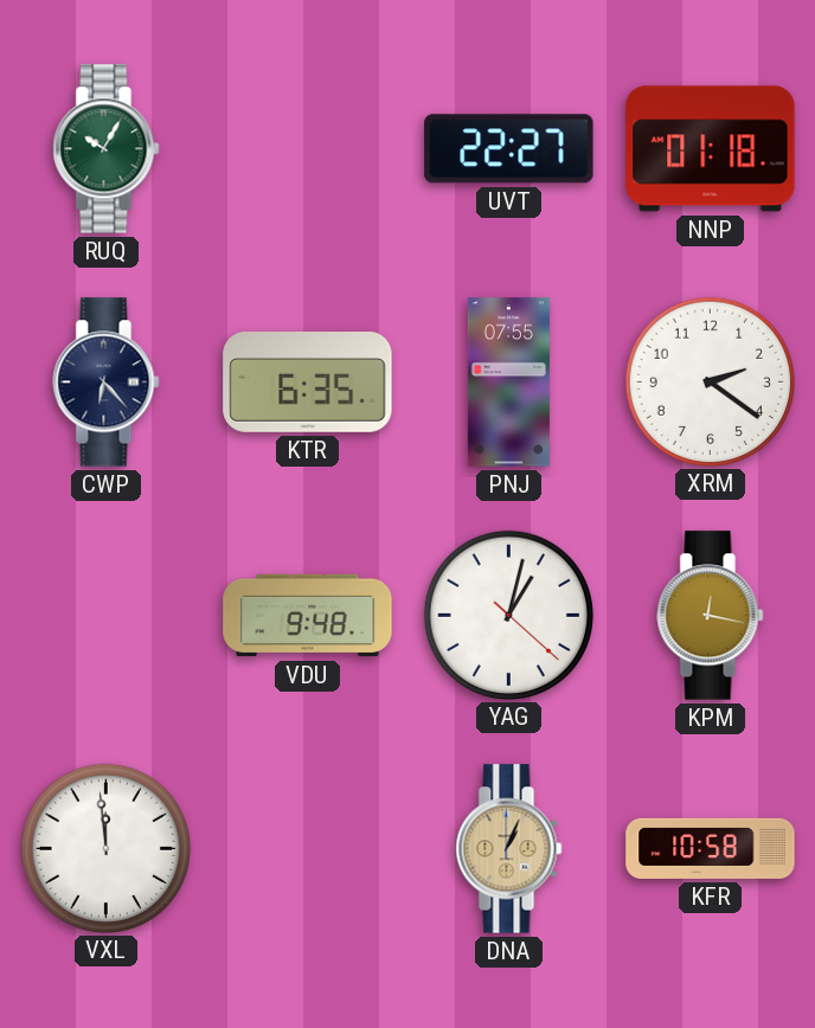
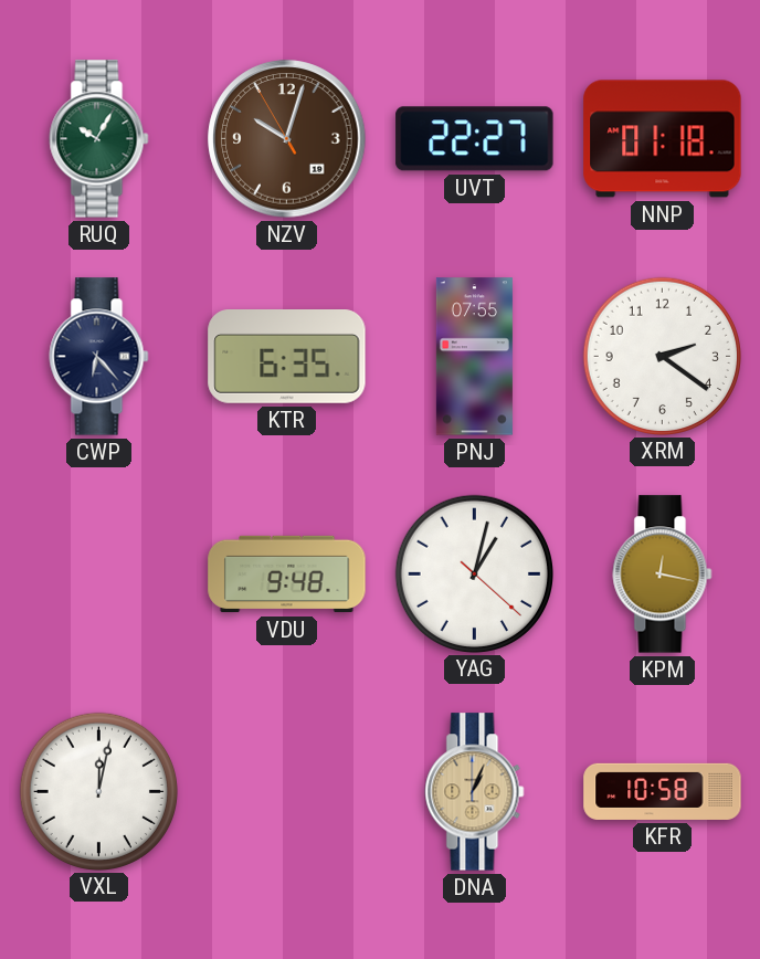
NZV: none -> 10:02 (287, 139)
VXL: 11:59 -> 12:02 (98, 791)
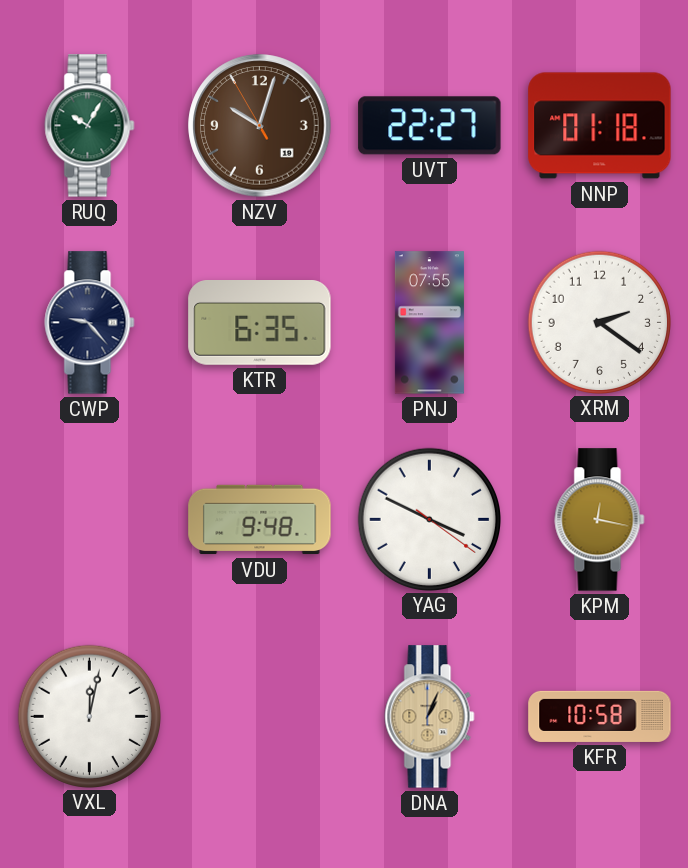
CWP: 6:23 -> 9:23 (90, 323)
YAG: 1:02 -> 3:49 (429, 519)
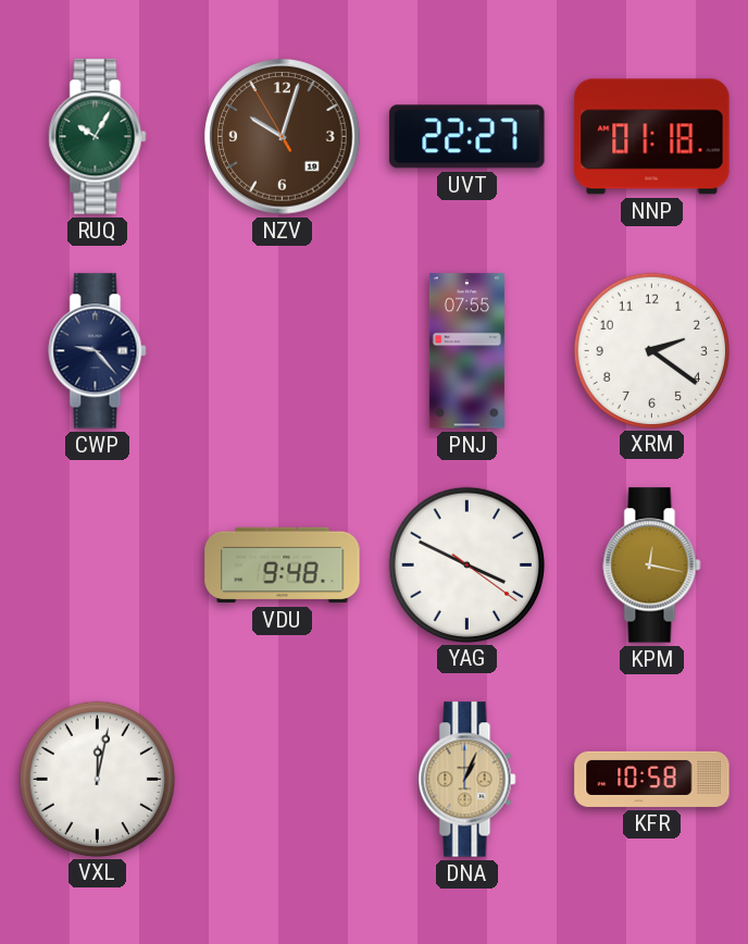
KTR: 6:35 -> none (260, 323)
